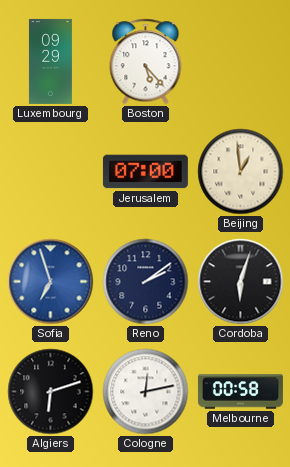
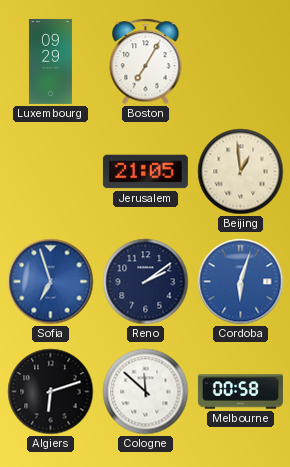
Boston: 5:23 -> 7:05 (146, 62)
Jerusalem: 07:00 -> 21:05 (145, 172)
Cordoba dial: black -> blue (241, 282)
Cologne: 12:13 -> 11:52 (146, 392)
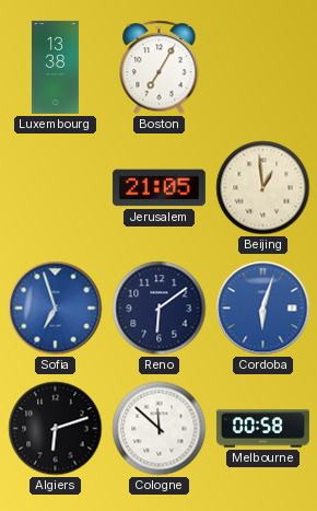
Luxembourg: 09:29 -> 13:38 (55, 67)
Reno: 2:09 -> 6:09 (160, 309)
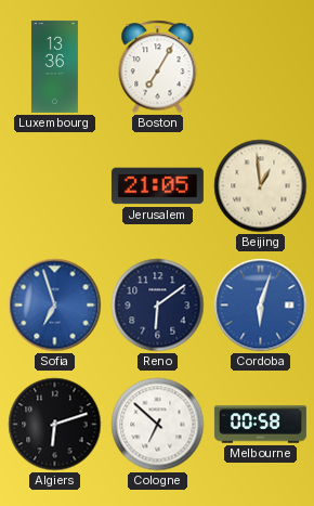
Luxembourg: 13:38 -> 13:36 (54, 66)
Cologne: 11:52 -> 6:52 (158, 425)
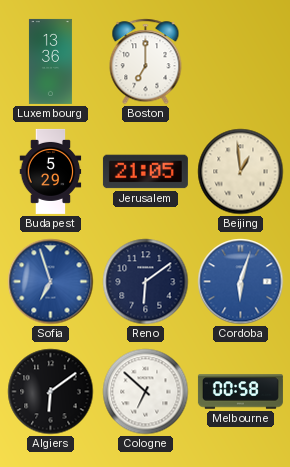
Boston: 7:05 -> 7:00 (146, 62)
Budapest: none -> 5:29 (51, 171)
Algiers: 6:12 -> 6:09 (51, 392)
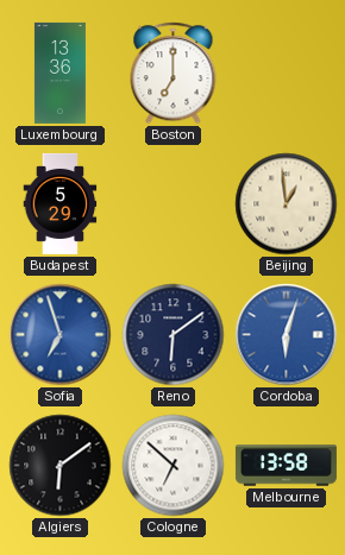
Jerusalem: 21:05 -> none (145, 172)
Melbourne: 00:58 -> 13:58 (286, 466)
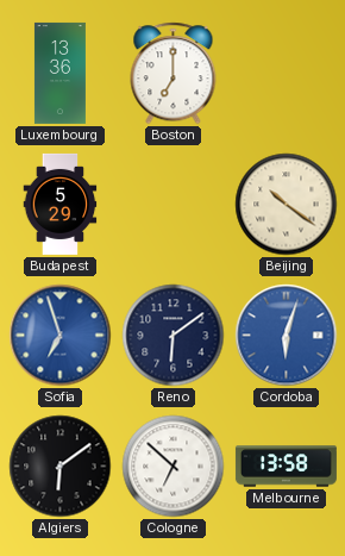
Beijing: 12:59 -> 10:21 (287, 205)
